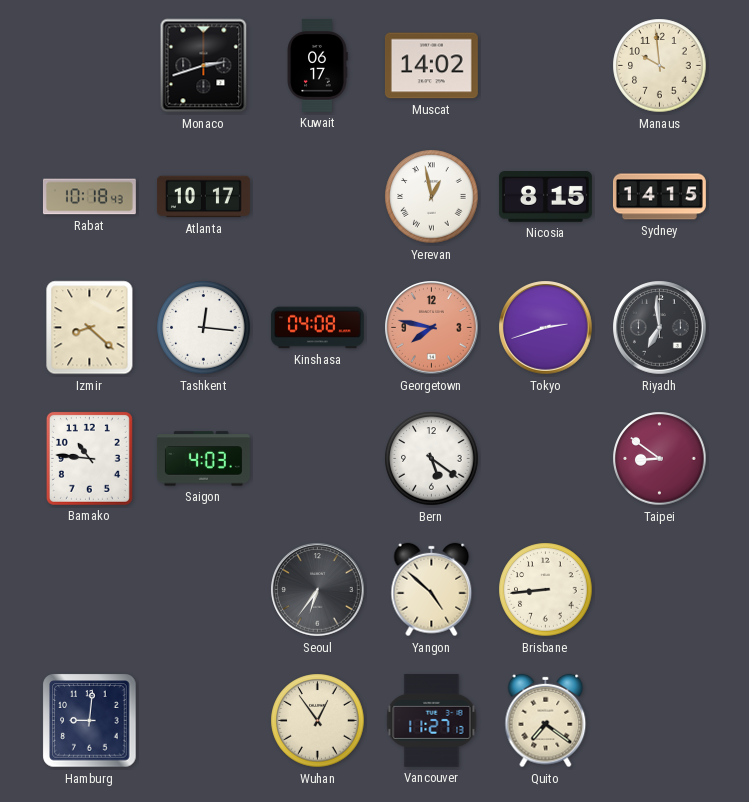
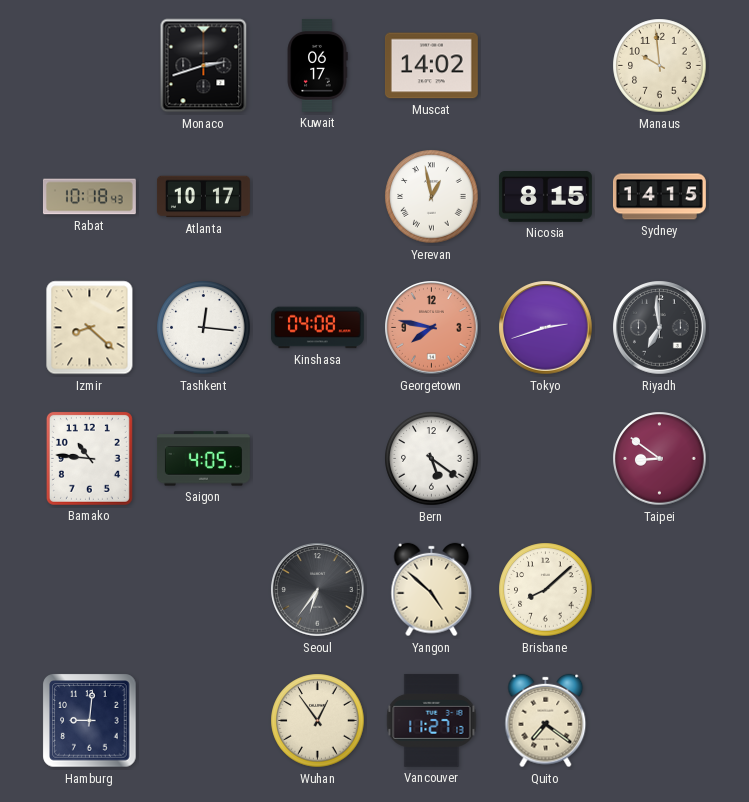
Saigon: 4:03 -> 4:05 (203, 459)
Brisbane: 8:44 -> 8:08 (546, 590)
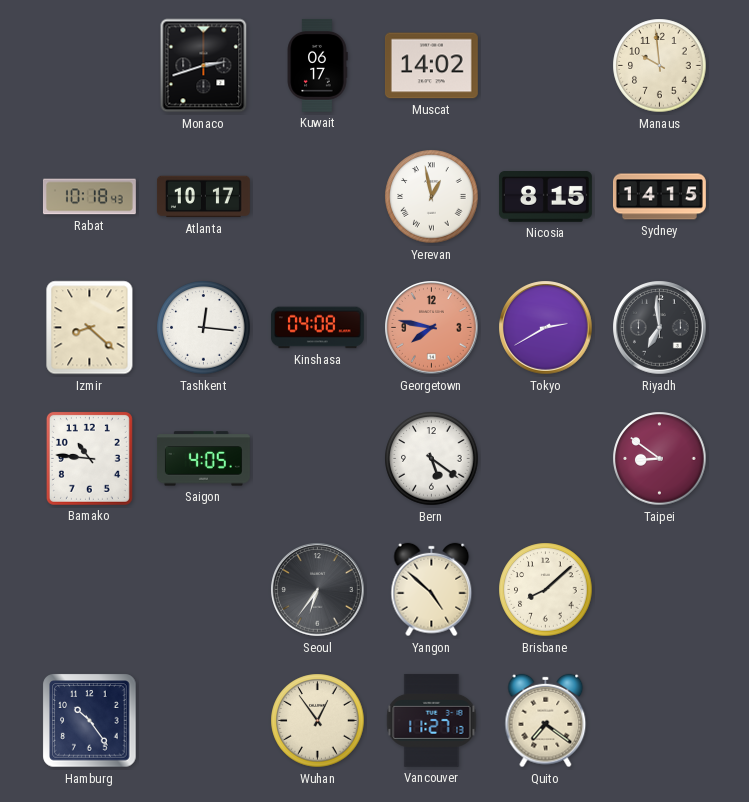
Tokyo: 2:42 -> 2:40 (546, 328)
Hamburg: 9:01 -> 10:24 (90, 721)
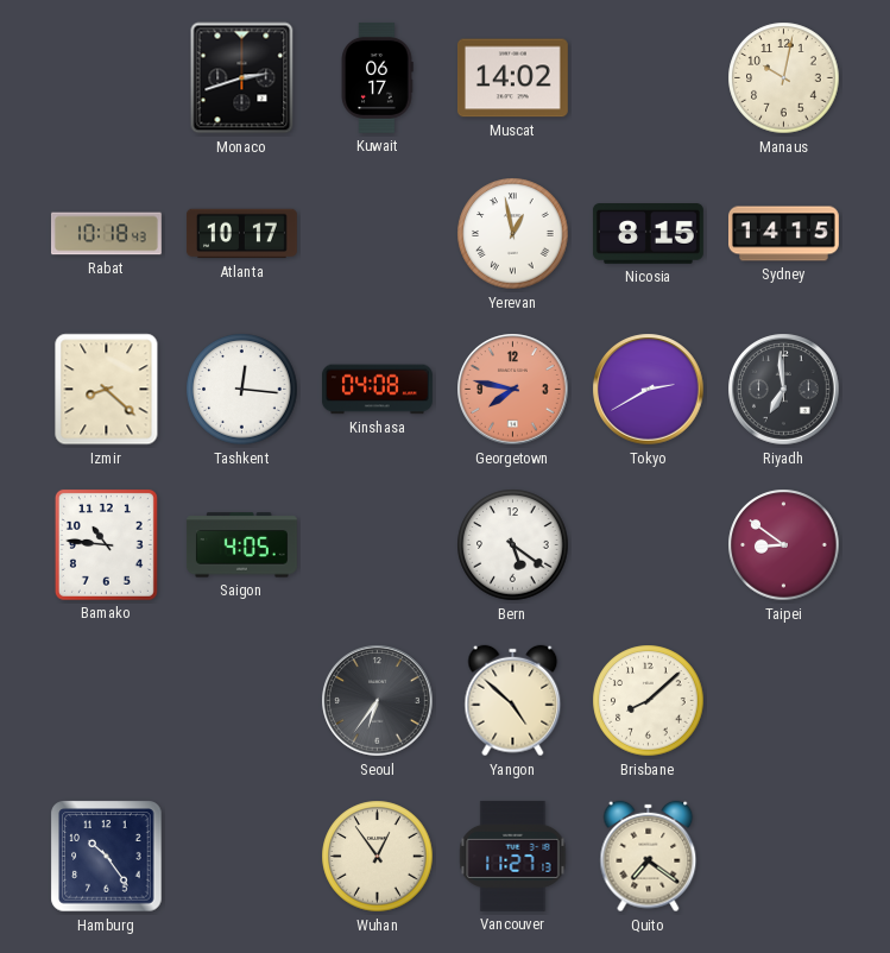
Manaus: 9:59 -> 10:02 (784, 78)
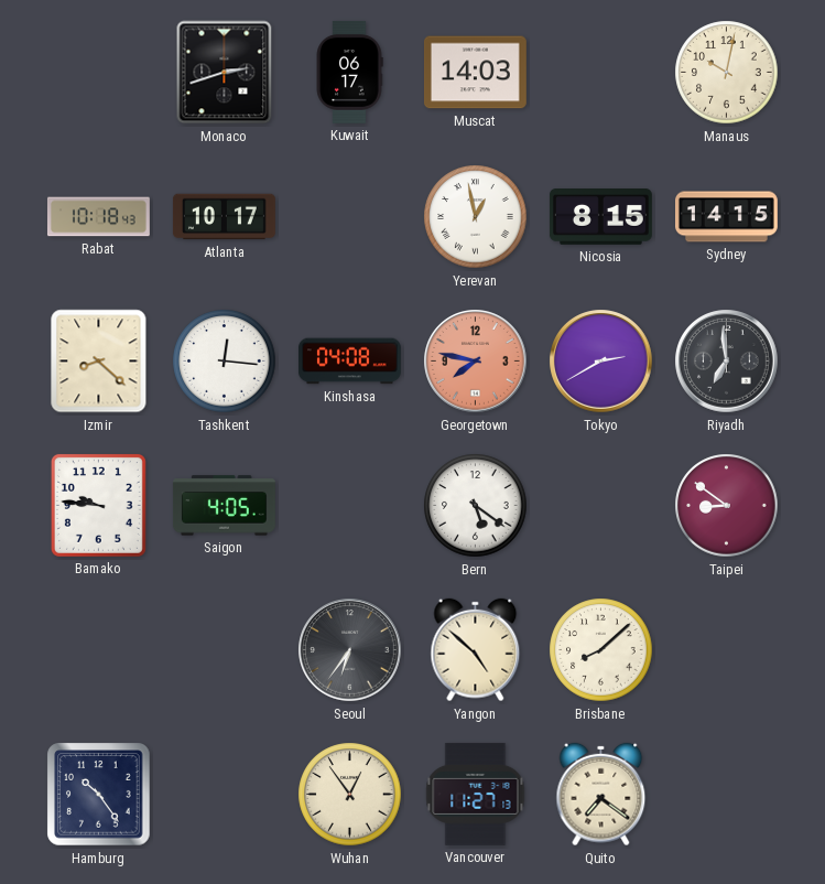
Muscat: 14:02 -> 14:03 (475, 73)
Bamako: 10:46 -> 9:46 (98, 505)
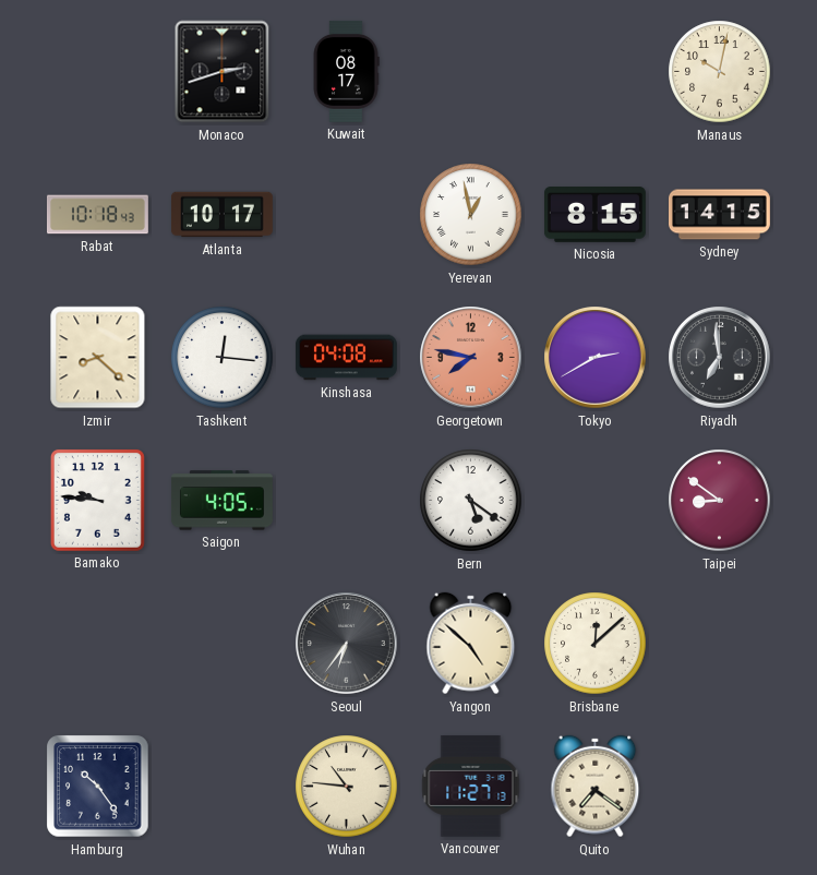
Kuwait: 06:17 -> 08:17 (346, 71)
Muscat: 14:03 -> none (475, 73)
Brisbane: 8:08 -> 12:08 (596, 644)
Wuhan: 12:54 -> 10:46 (347, 787)
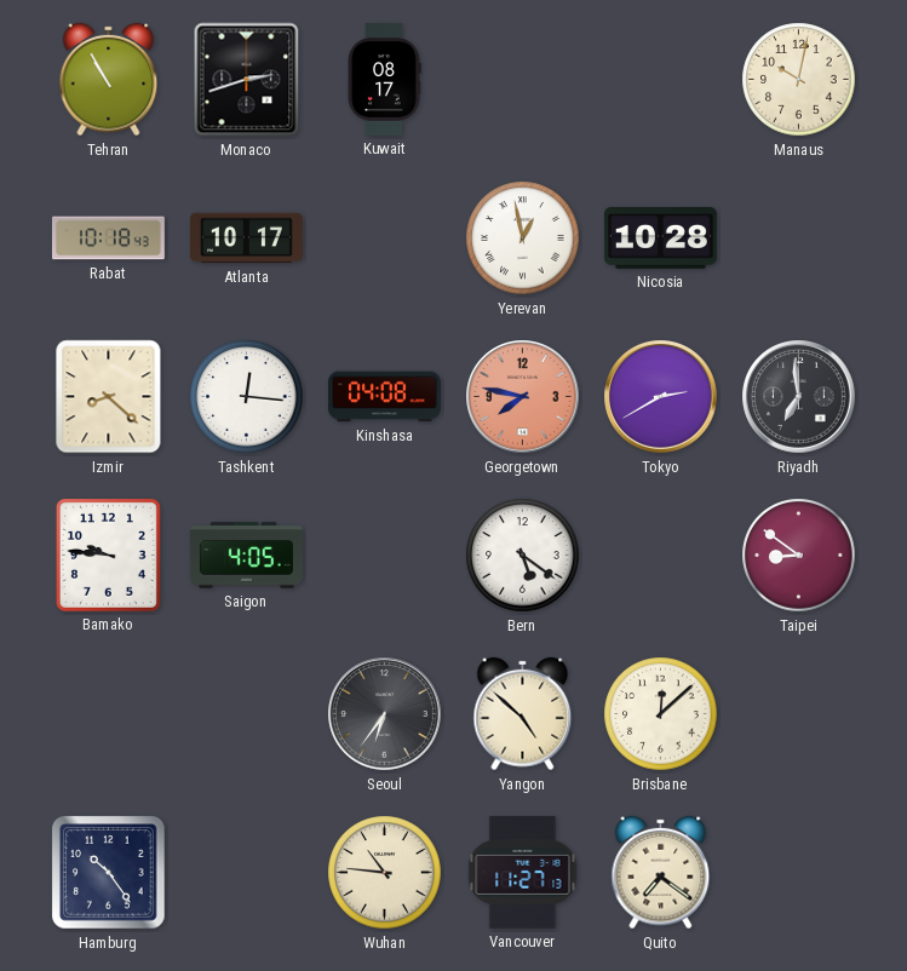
Tehran: none -> 10:55 (109, 80)
Nicosia: 8:15 -> 10:28 (660, 239)
Sydney: 14:15 -> none (720, 215)
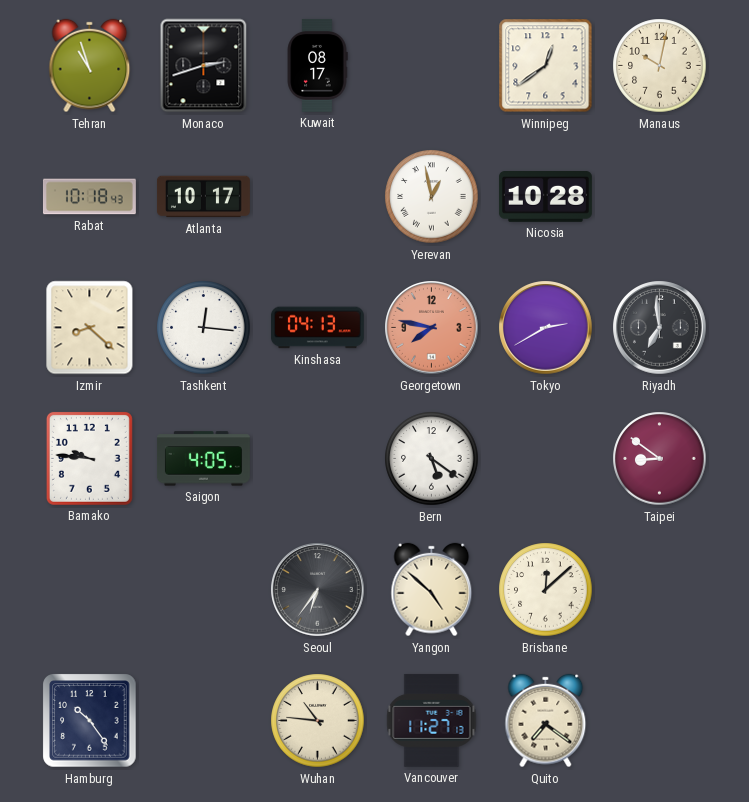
Tehran: 10:55 -> 10:57 (90, 66)
Winnipeg: none -> 12:39 (546, 66)
Kinshasa: 04:08 -> 04:13 (317, 328)
